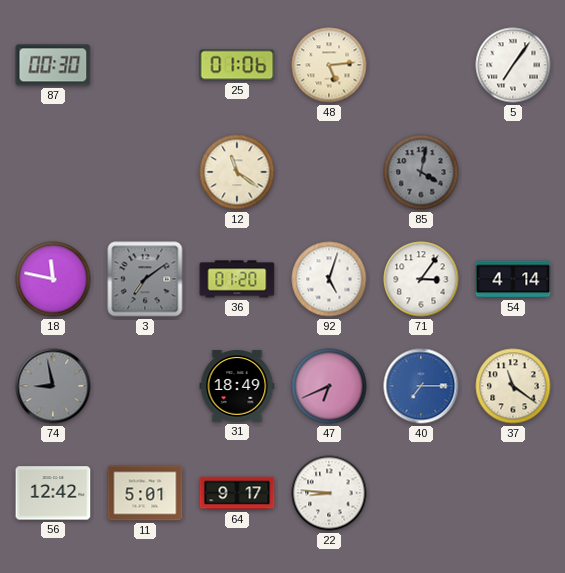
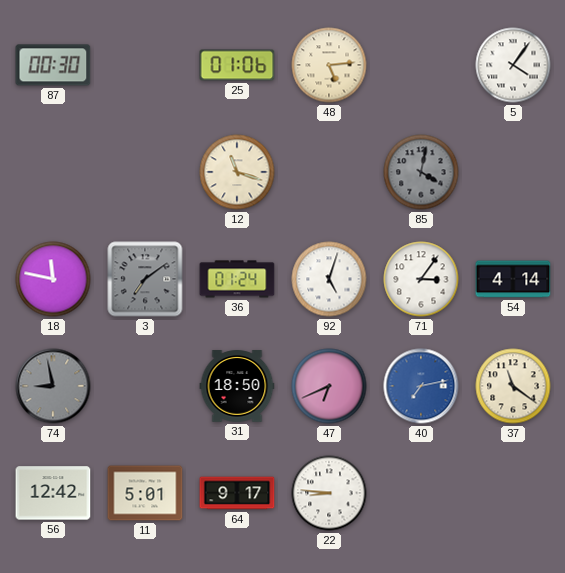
5: 7:06 -> 4:06 (513, 65)
12: 11:21 -> 11:18 (237, 172)
36: 01:20 -> 01:24 (237, 279)
31: 18:49 -> 18:50 (237, 386)
40: 7:15 -> 7:13 (421, 386)
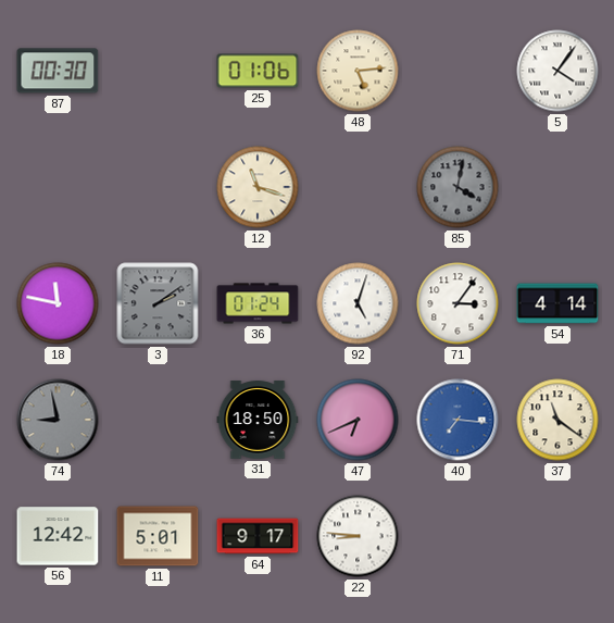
3: 7:09 -> 2:09 (158, 303)
40: 7:13 -> 7:16 (458, 420)
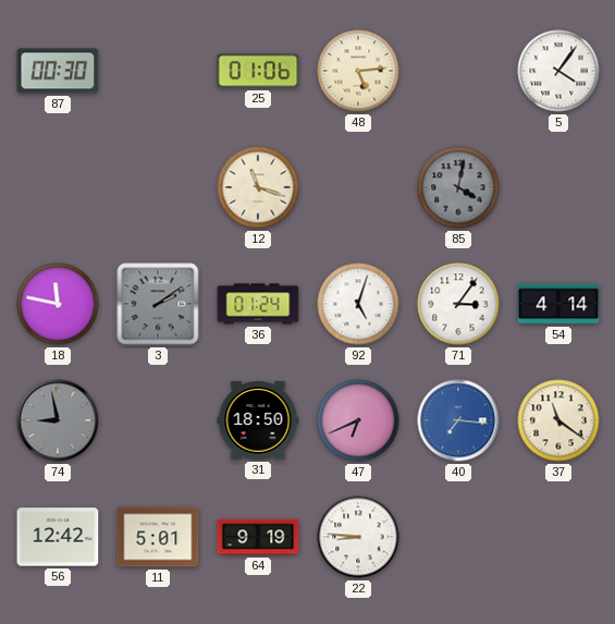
64: 9:17 -> 9:19 (258, 537)
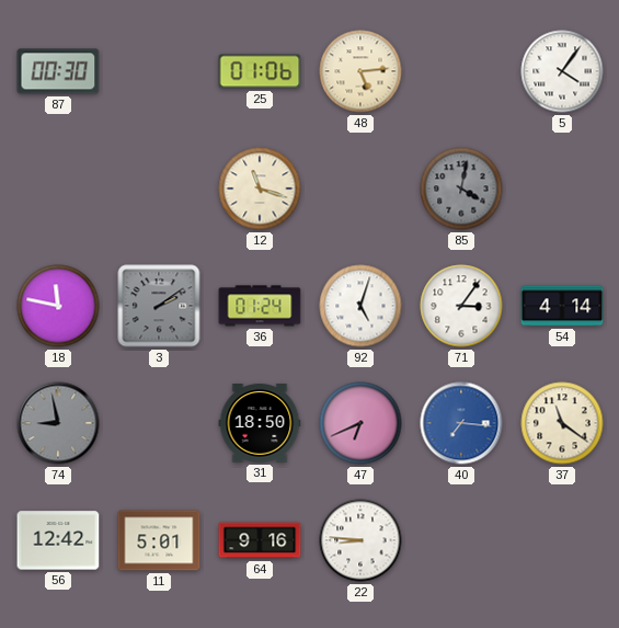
64: 9:19 -> 9:16 (260, 540)
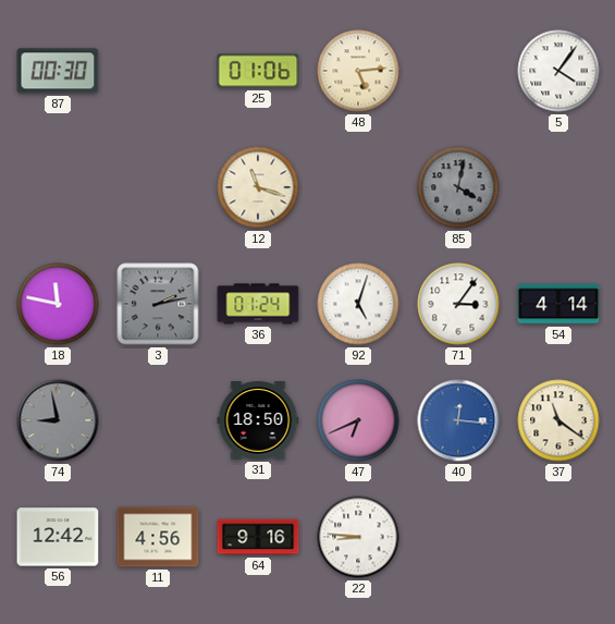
3: 2:09 -> 2:13 (158, 304)
40: 7:16 -> 12:16 (458, 420)
11: 5:01 -> 4:56 (158, 537)
